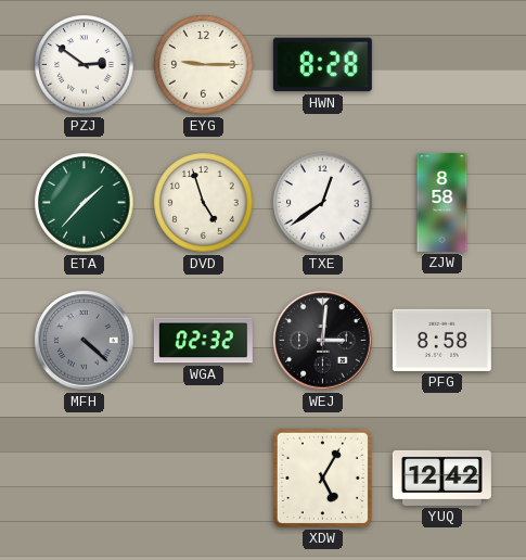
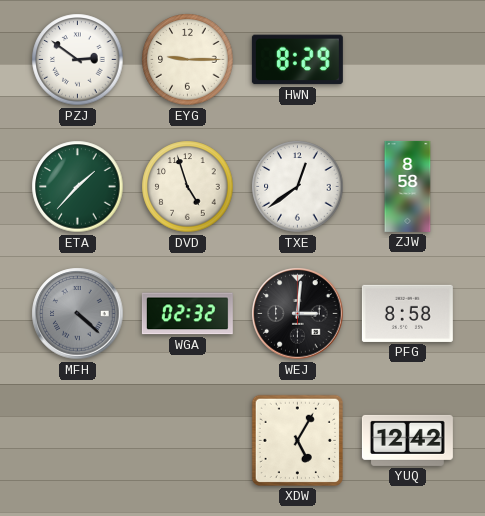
HWN: 8:28 -> 8:29 (297, 60)
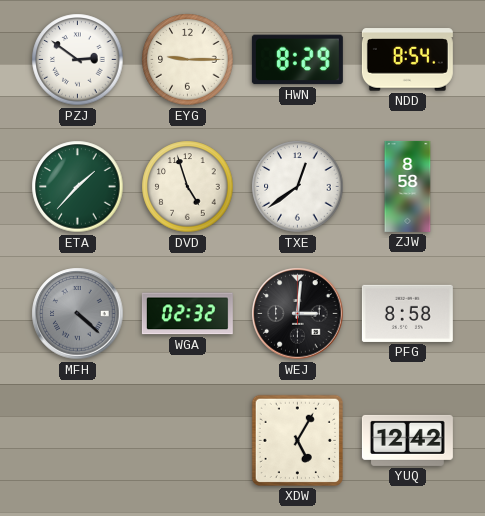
NDD: none -> 8:54 (407, 60)
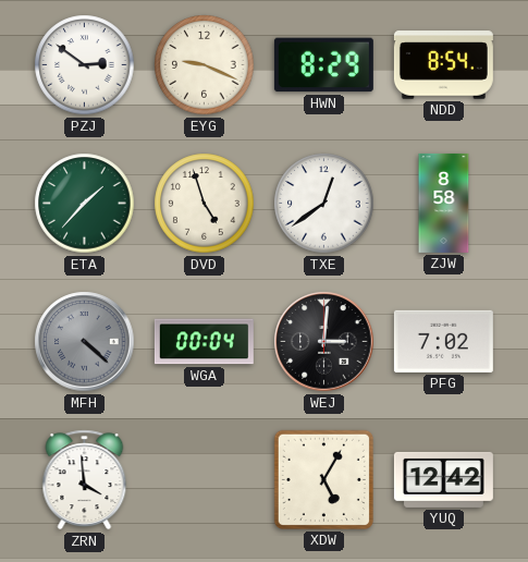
EYG: 9:15 -> 9:19 (205, 65)
WGA: 02:32 -> 00:04 (204, 342)
PFG: 8:58 -> 7:02 (443, 341)
ZRN: none -> 3:59 (85, 480)
